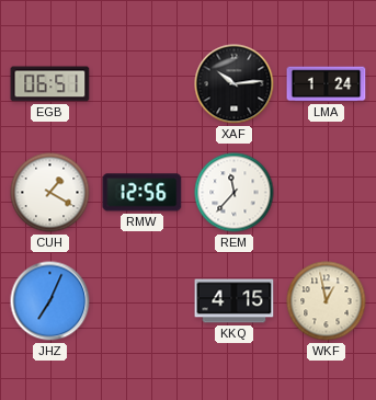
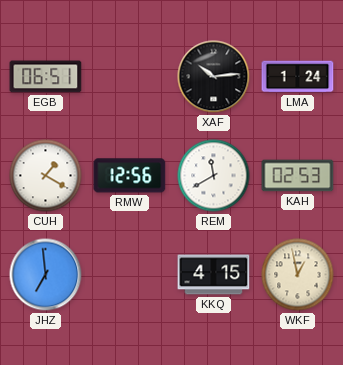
REM: 11:37 -> 11:40 (214, 176)
KAH: none -> 02:53 (298, 176)
JHZ: 7:04 -> 6:59 (46, 275)
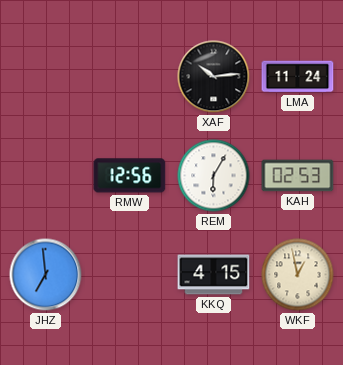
EGB: 06:51 -> none (46, 77)
LMA: 1:24 -> 11:24 (298, 77)
CUH: 1:20 -> none (46, 176)
REM: 11:40 -> 6:05 (214, 176)
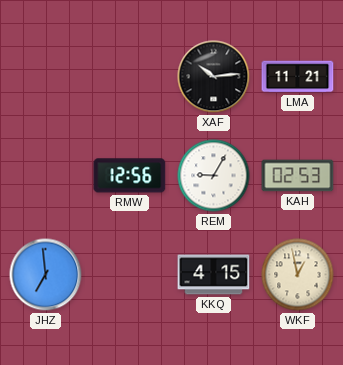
LMA: 11:24 -> 11:21 (298, 77)
REM: 6:05 -> 9:05 (214, 176)
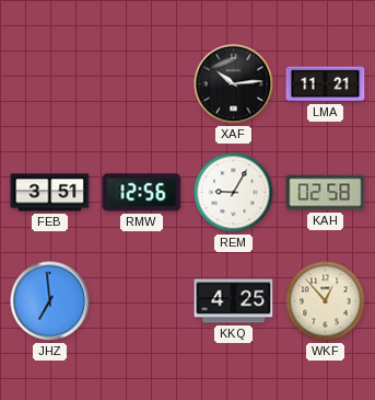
FEB: none -> 3:51 (50, 193)
KAH: 02:53 -> 02:58 (326, 193)
KKQ: 4:15 -> 4:25 (234, 301)
WKF: 12:58 -> 12:53 (326, 301)
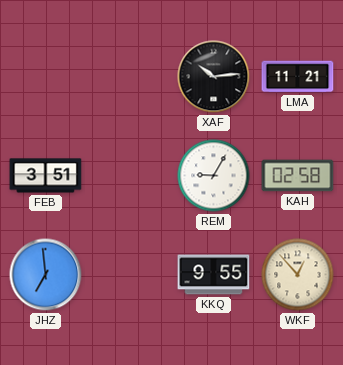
RMW: 12:56 -> none (142, 193)
KKQ: 4:25 -> 9:55 (214, 275)
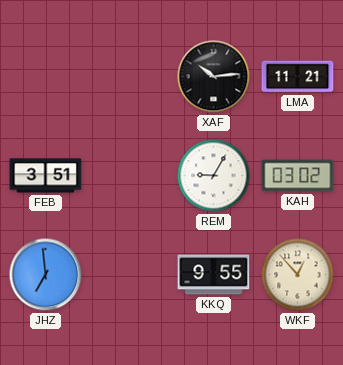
KAH: 02:58 -> 03:02 (298, 176)
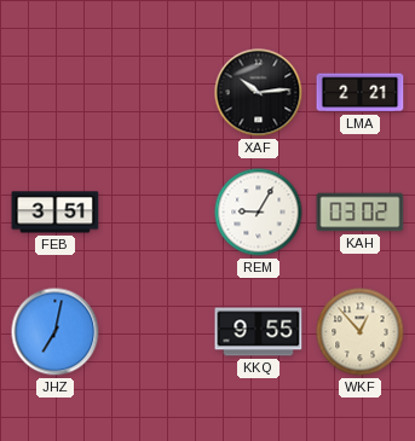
LMA: 11:21 -> 2:21 (361, 93)
JHZ: 6:59 -> 7:02 (56, 332)
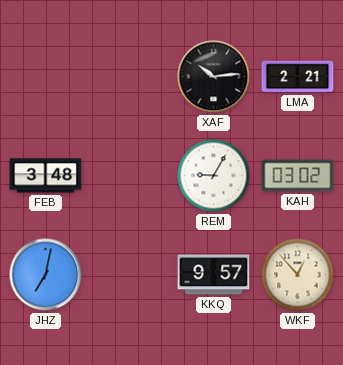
FEB: 3:51 -> 3:48 (46, 176)
KKQ: 9:55 -> 9:57 (214, 275)
